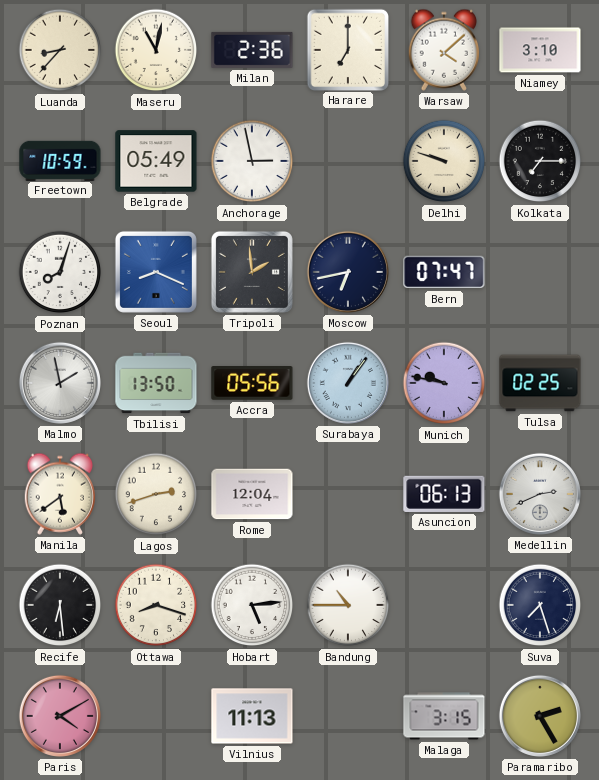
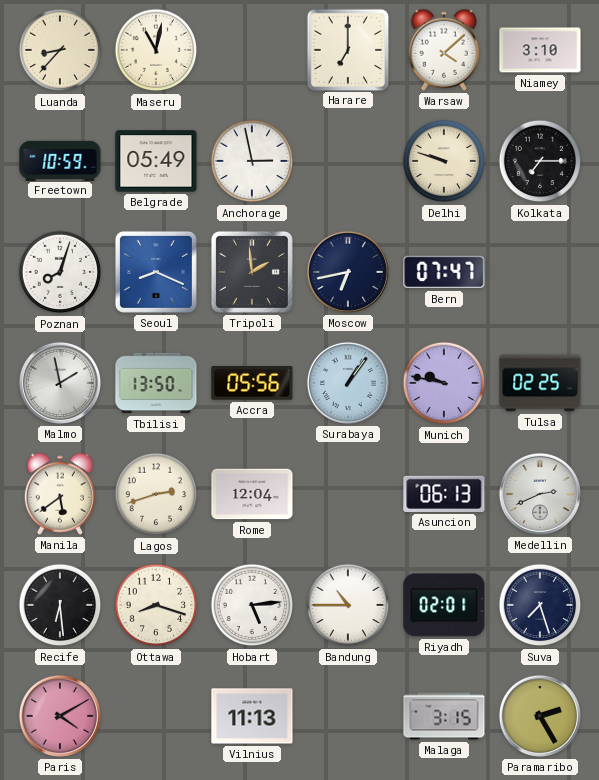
Milan: 2:36 -> none (252, 50)
Riyadh: none -> 02:01 (444, 605)
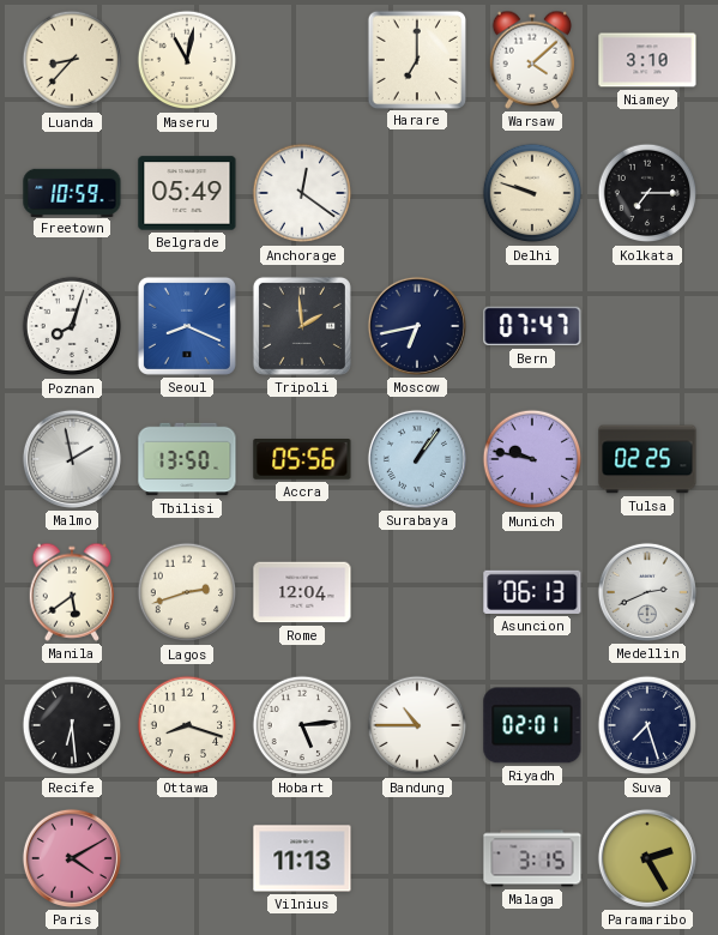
Anchorage: 2:58 -> 12:21 (302, 193)
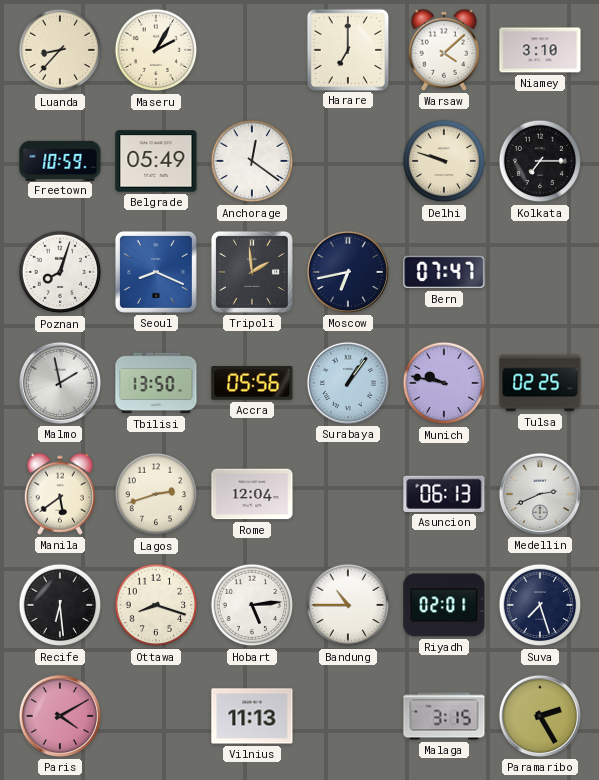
Maseru: 11:02 -> 2:05 (156, 50)
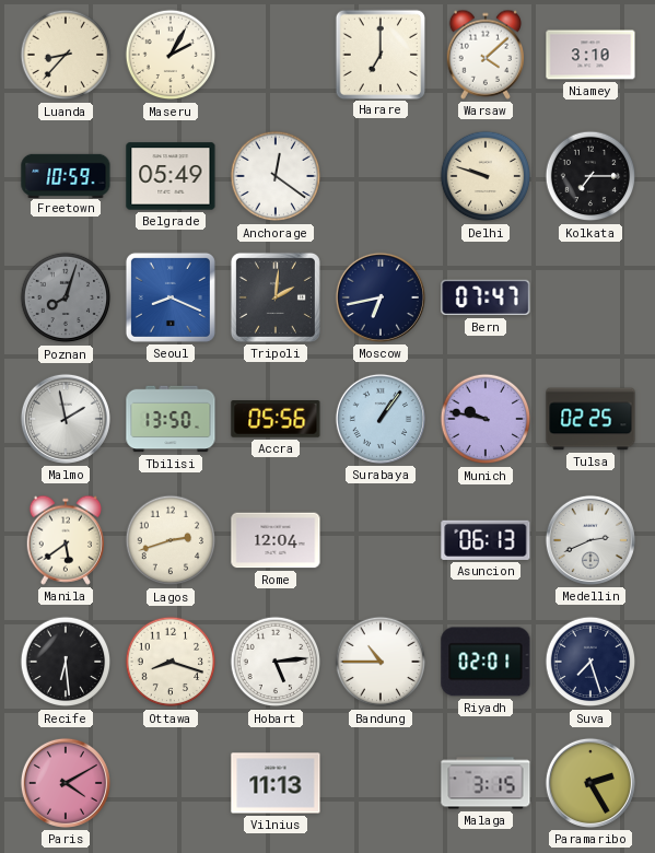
Poznan dial: white -> grey (66, 297)
Tripoli: 1:59 -> 2:01 (276, 297)
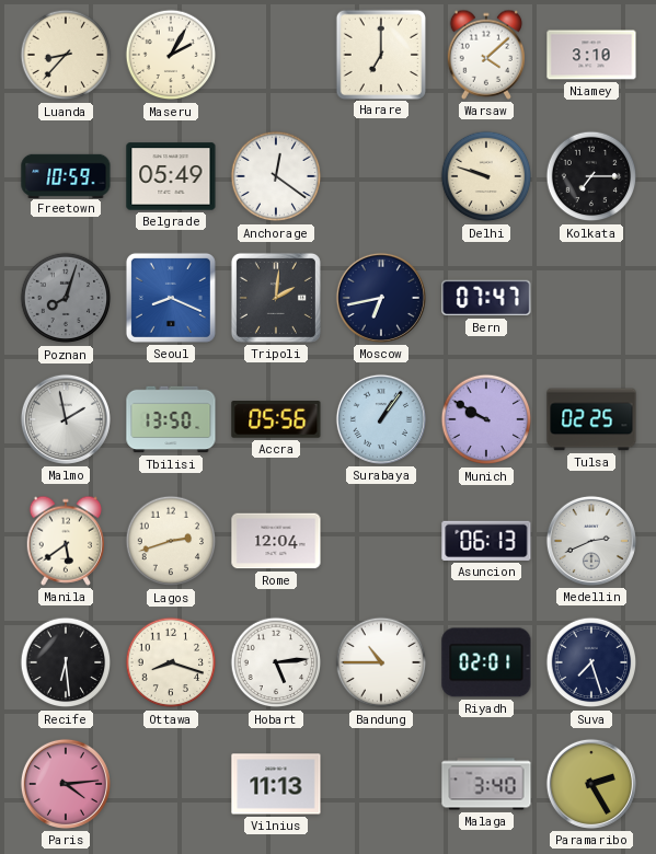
Munich: 9:47 -> 9:50 (486, 419)
Paris: 4:10 -> 4:14 (66, 784)
Malaga: 3:15 -> 3:40 (486, 784)
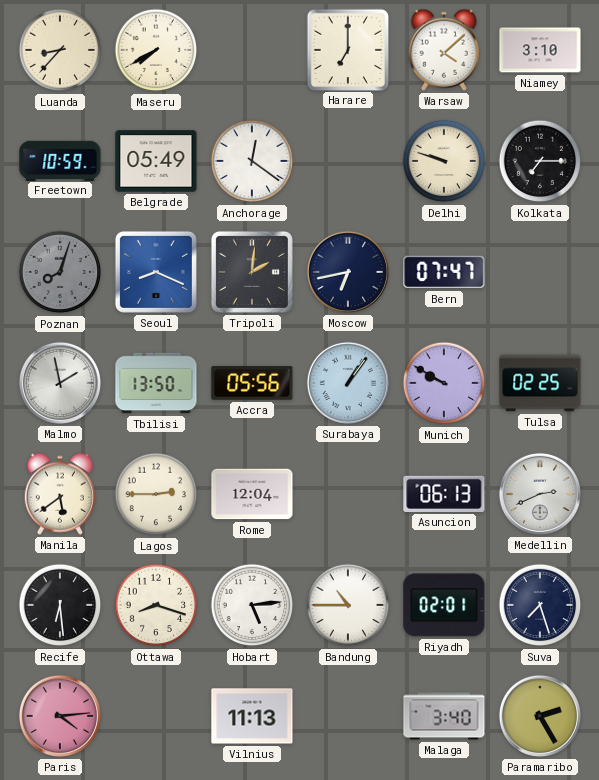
Maseru: 2:05 -> 7:40 (156, 50)
Lagos: 2:42 -> 2:45 (156, 494)
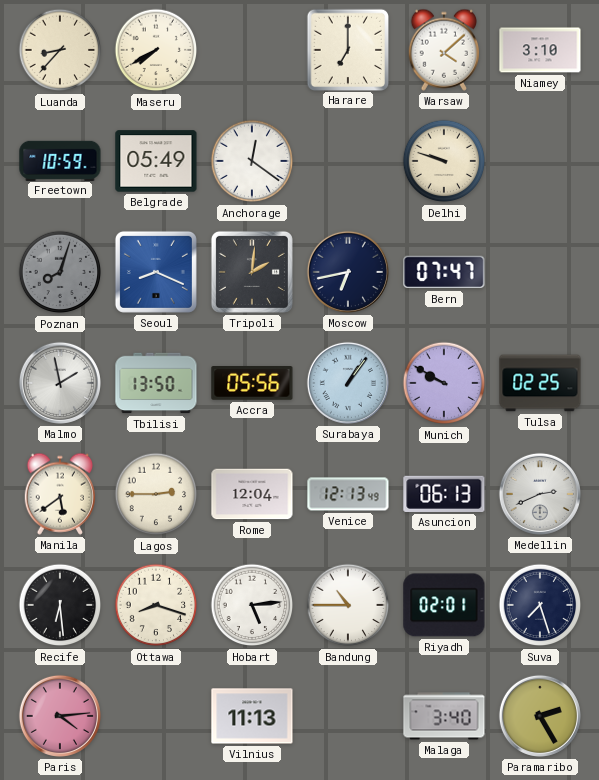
Kolkata: 7:15 -> none (540, 161)
Venice: none -> 12:13 (348, 494)
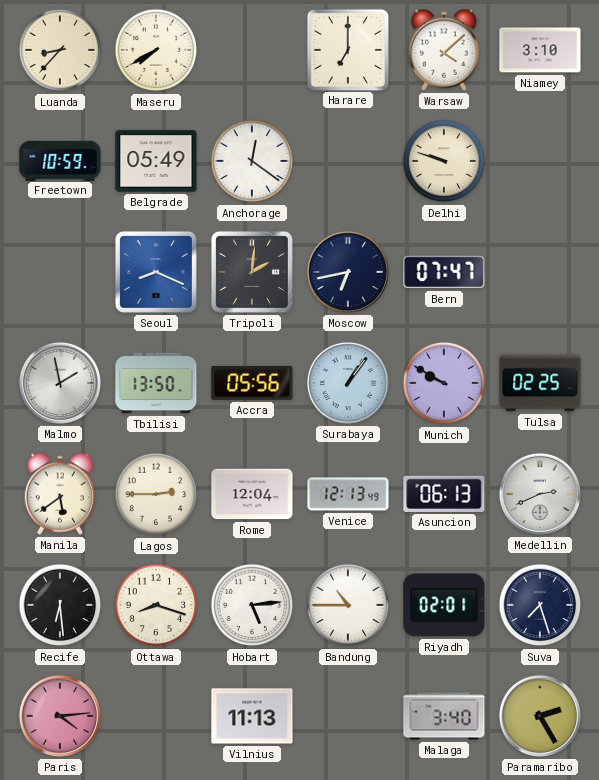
Poznan: 8:03 -> none (60, 272)
